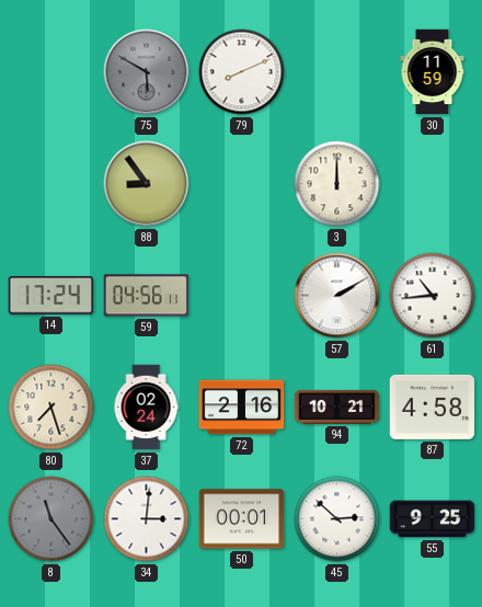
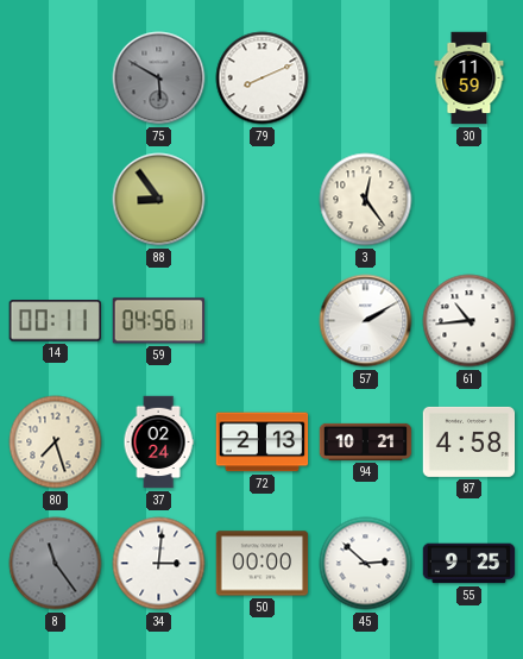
3: 12:00 -> 12:24 (366, 200)
14: 17:24 -> 00:11 (55, 321)
72: 2:16 -> 2:13 (263, 443)
50: 00:01 -> 00:00 (263, 564)
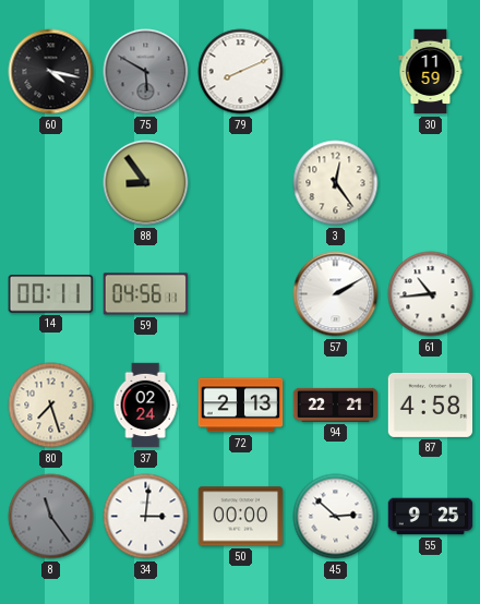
60: none -> 4:17 (51, 72)
94: 10:21 -> 22:21 (336, 404)
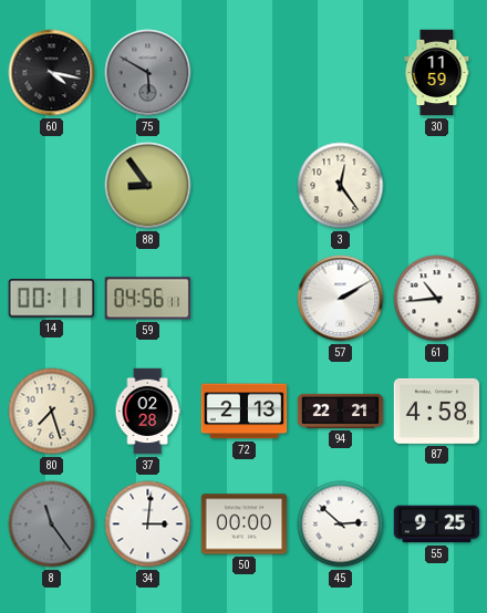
79: 8:11 -> none (241, 72)
37: 02:24 -> 02:28 (147, 412)
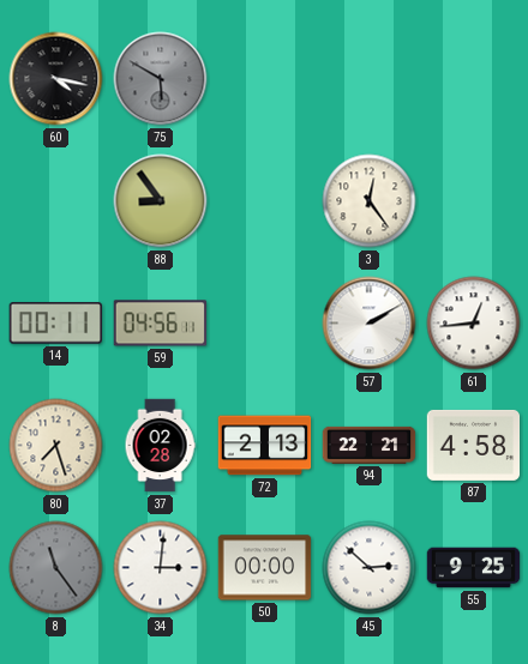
30: 11:59 -> none (437, 73)
61: 10:44 -> 12:44 (474, 324)
